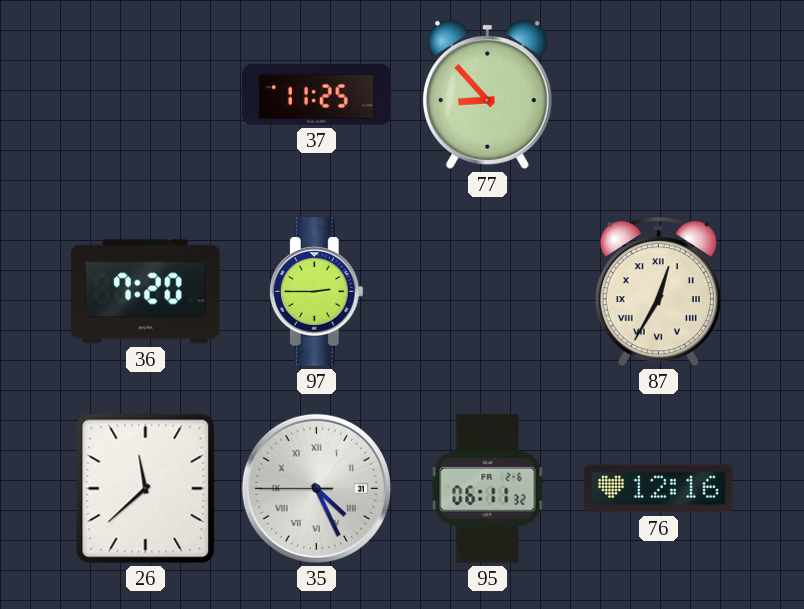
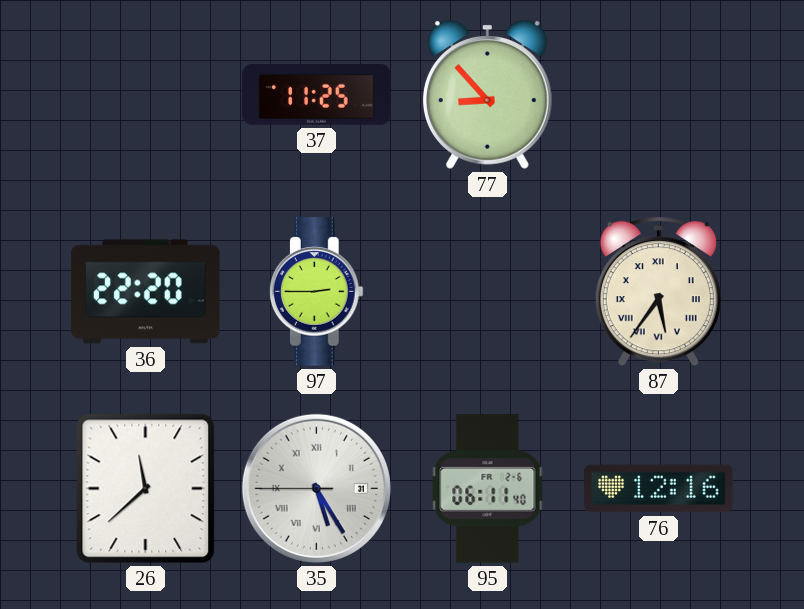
36: 7:20 -> 22:20 (146, 292)
87: 12:35 -> 5:36 (658, 292)
35: 4:25 -> 5:24 (316, 488)
95: 06:11:32 -> 06:11:40 (488, 489)
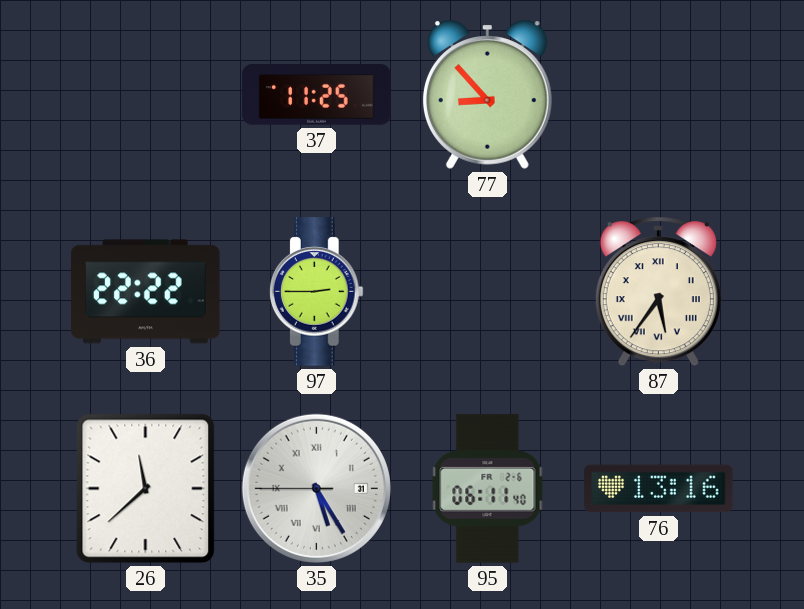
36: 22:20 -> 22:22 (146, 292)
76: 12:16 -> 13:16 (659, 489)
